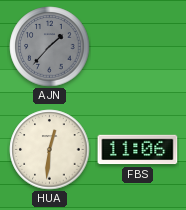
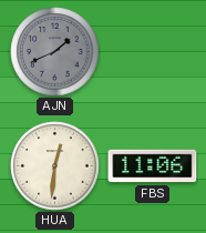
AJN: 1:37 -> 1:41 (55, 52)
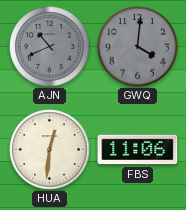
AJN: 1:41 -> 10:41 (50, 47)
GWQ: none -> 4:01 (138, 47)
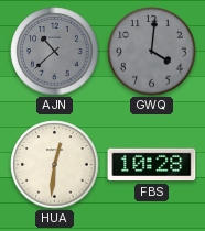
AJN: 10:41 -> 10:38 (55, 52)
FBS: 11:06 -> 10:28 (152, 165)
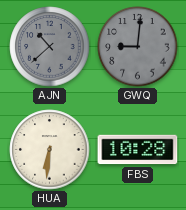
GWQ: 4:01 -> 9:01 (138, 47)
HUA: 12:31 -> 6:31 (50, 150)
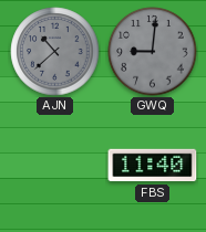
HUA: 6:31 -> none (50, 150)
FBS: 10:28 -> 11:40 (153, 166)
